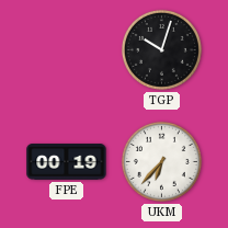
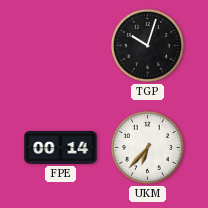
FPE: 00:19 -> 00:14 (61, 148)
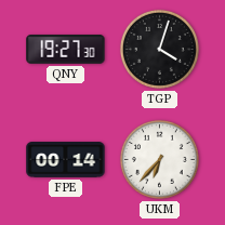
QNY: none -> 19:27 (66, 50)
TGP: 10:03 -> 4:03 (159, 49)
